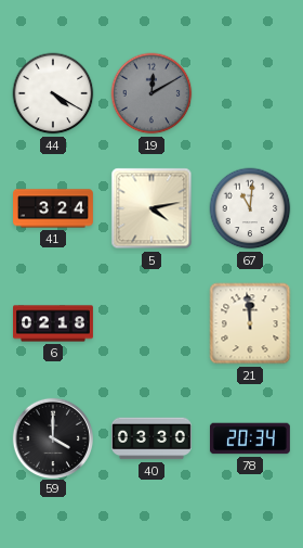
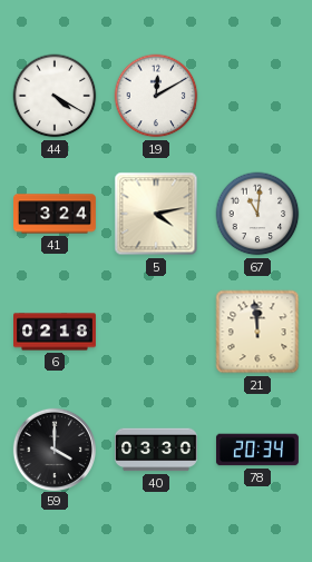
19 dial: grey -> white (156, 96)
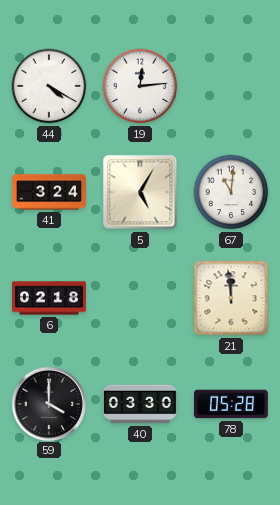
19: 12:10 -> 12:14 (140, 86)
5: 4:13 -> 5:05 (140, 192)
78: 20:34 -> 05:28 (231, 404)
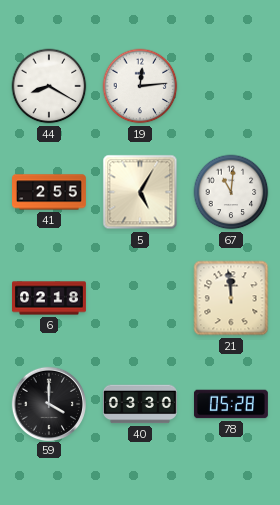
44: 4:20 -> 8:20 (49, 86)
41: 3:24 -> 2:55 (50, 192)
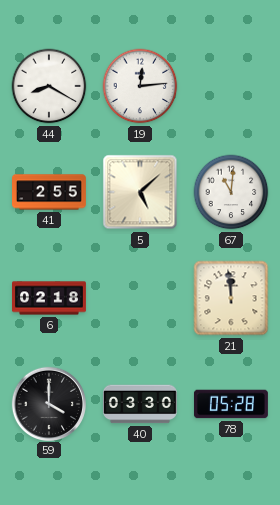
5: 5:05 -> 5:08 (140, 192)
